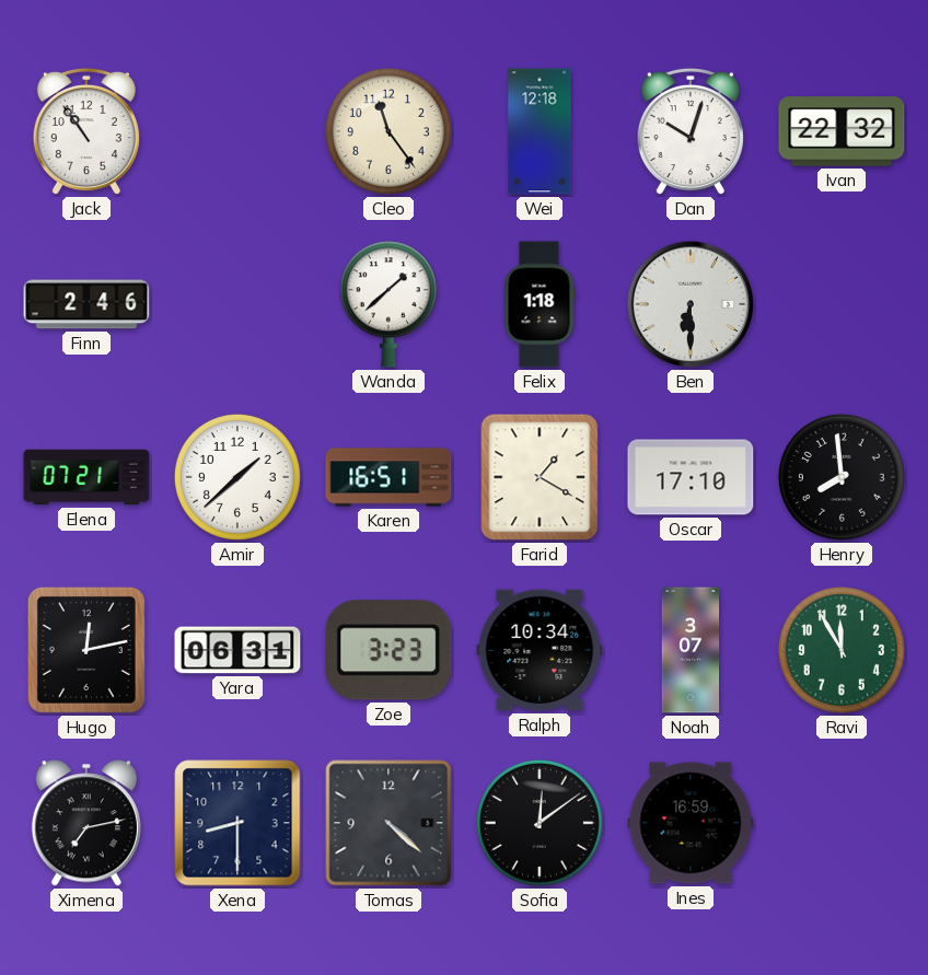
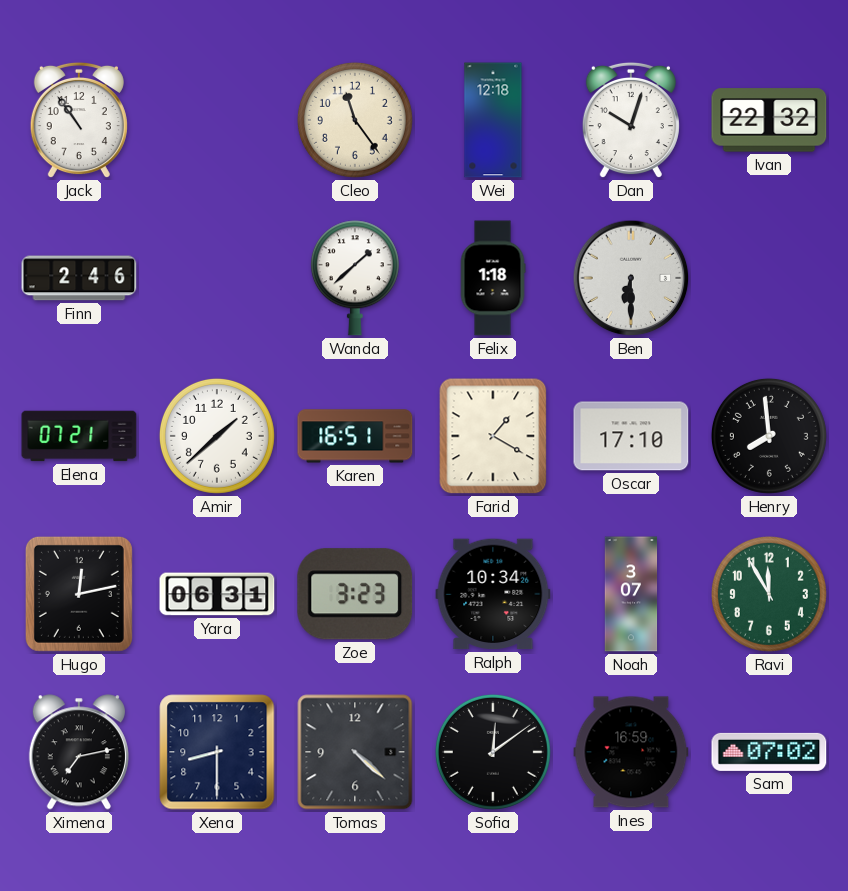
Sam: none -> 07:02 (769, 752)
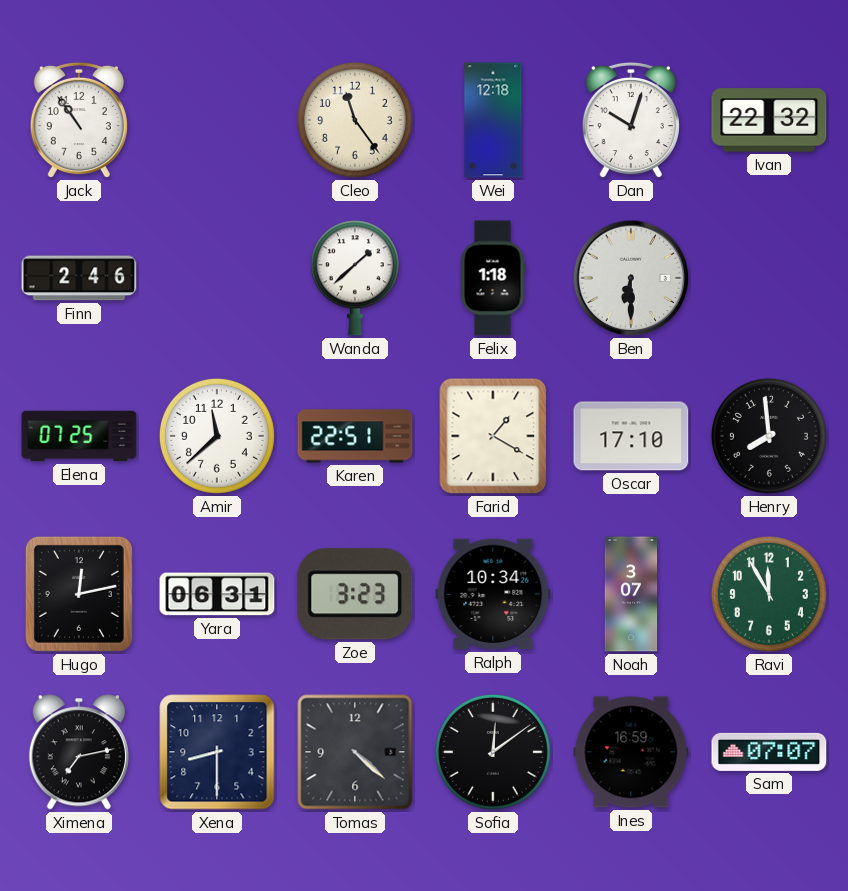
Elena: 07:21 -> 07:25 (79, 436)
Amir: 1:38 -> 11:38 (217, 436)
Karen: 16:51 -> 22:51 (355, 436)
Sam: 07:02 -> 07:07 (769, 752)
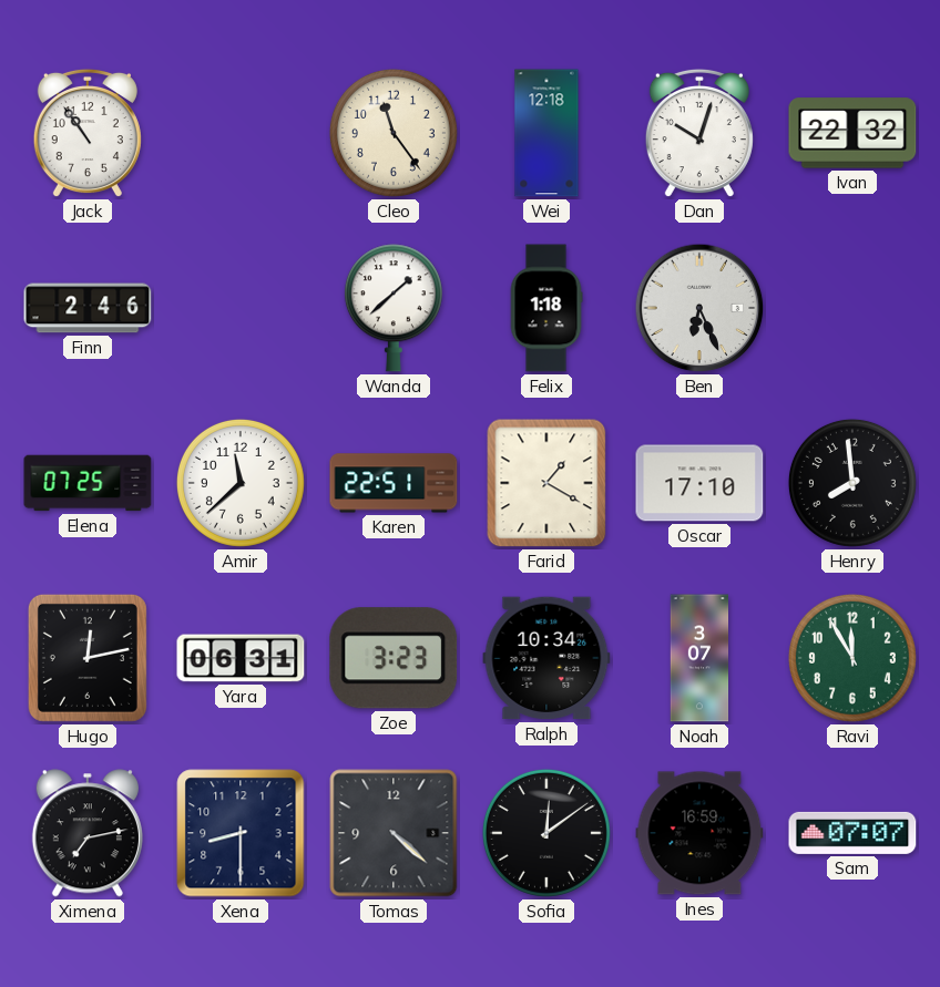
Ben: 6:30 -> 6:26 (699, 308)
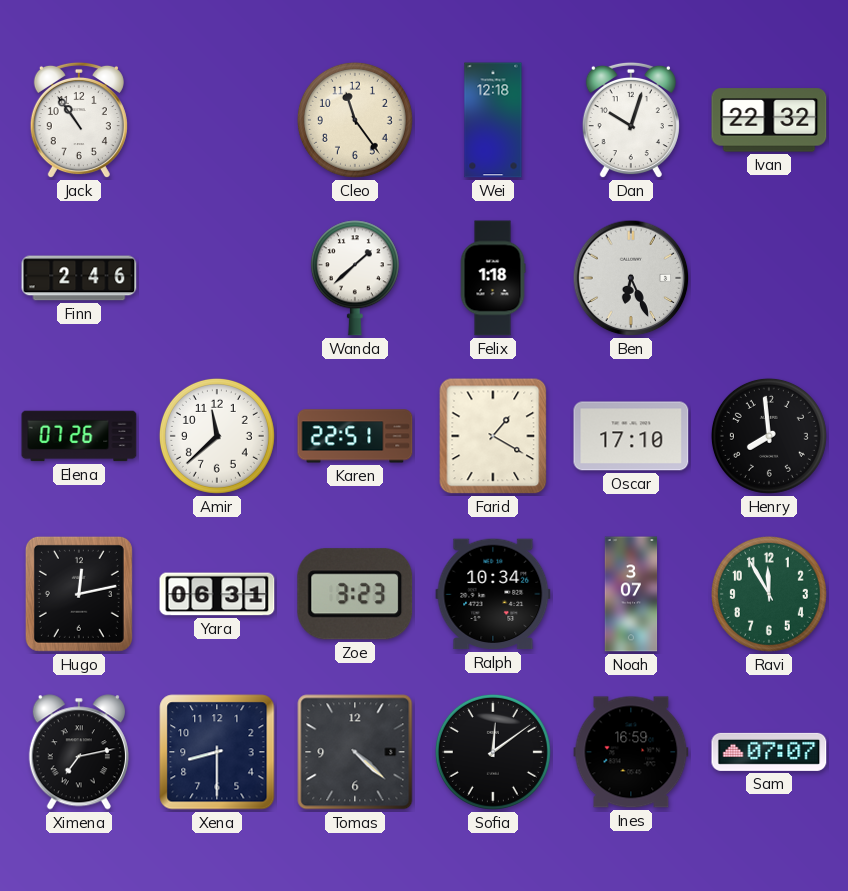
Elena: 07:25 -> 07:26 (79, 436)
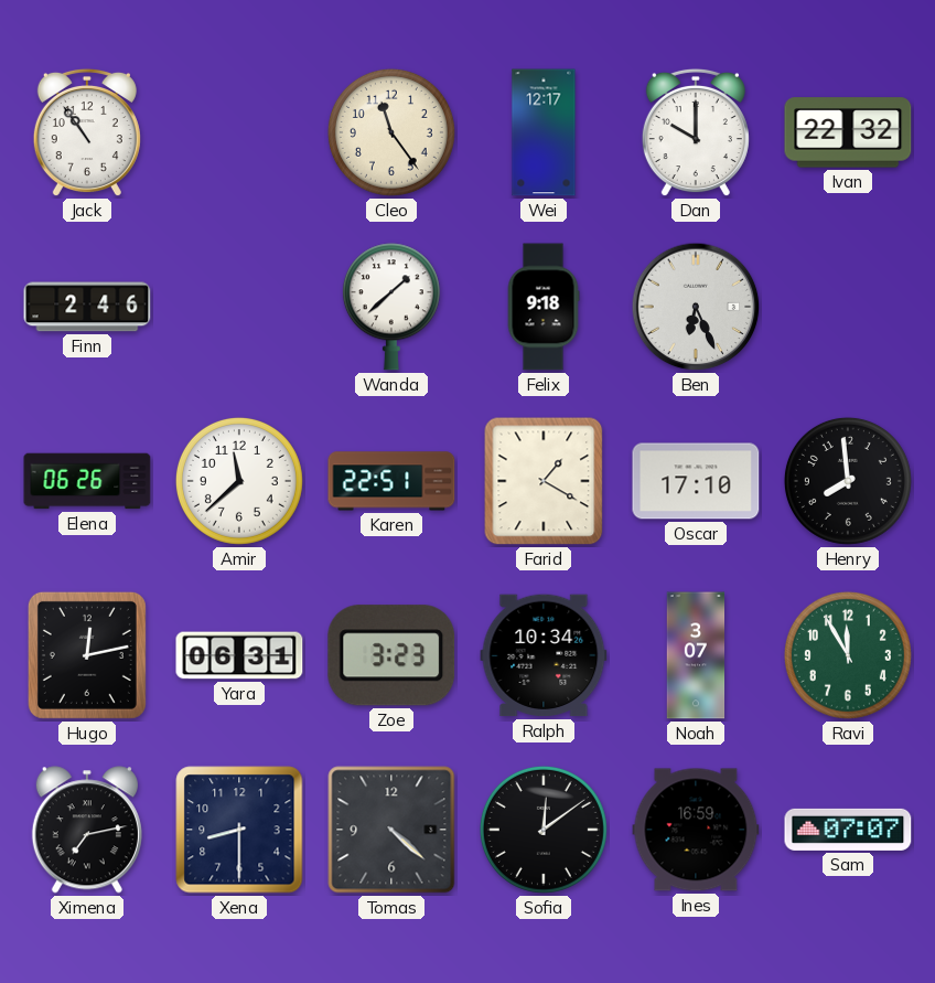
Wei: 12:18 -> 12:17 (544, 132)
Dan: 10:03 -> 10:00 (696, 132)
Felix: 1:18 -> 9:18 (544, 307)
Elena: 07:26 -> 06:26 (87, 481)
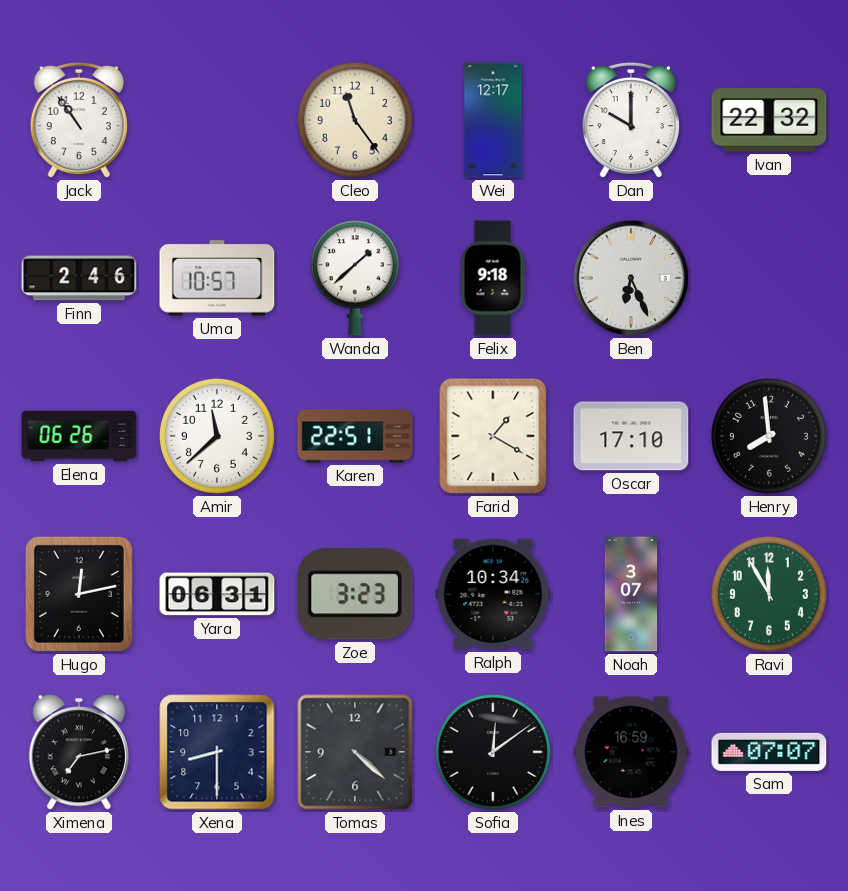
Uma: none -> 10:57 (217, 278)
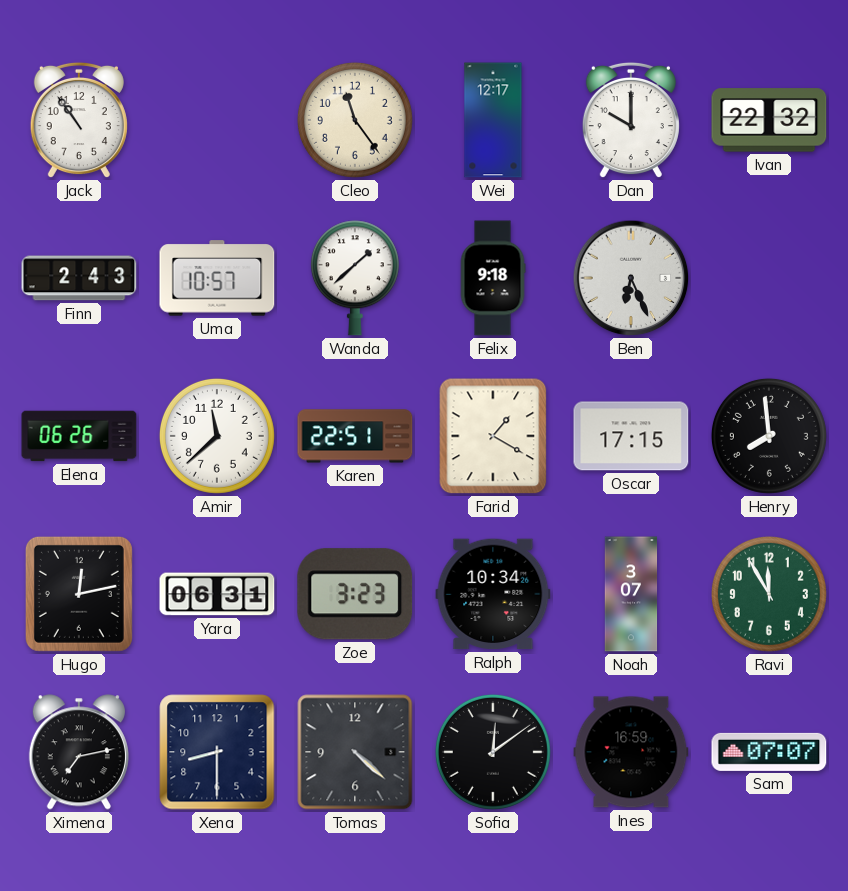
Finn: 2:46 -> 2:43 (79, 278)
Oscar: 17:10 -> 17:15 (631, 436)
